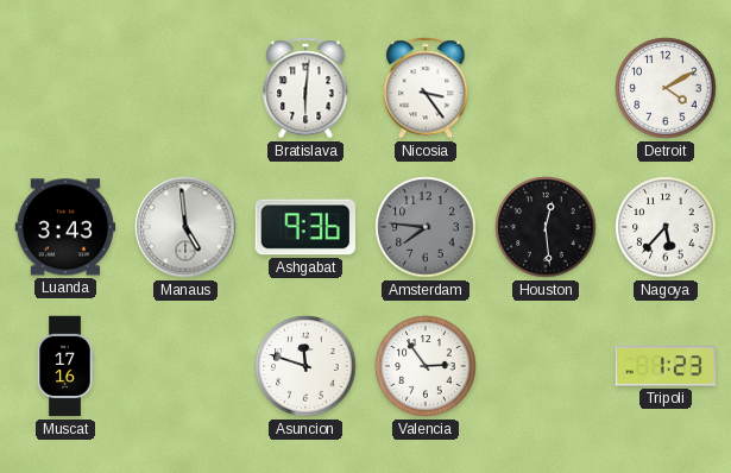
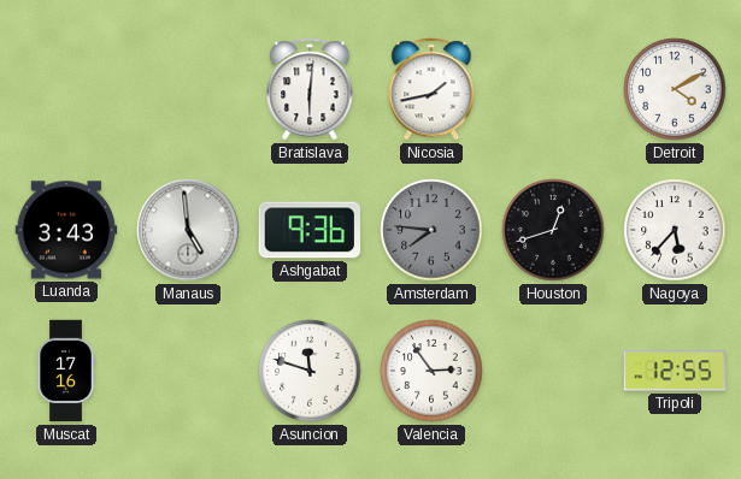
Nicosia: 3:24 -> 1:43 (431, 89)
Houston: 12:29 -> 12:42 (553, 230)
Tripoli: 1:23 -> 12:55 (675, 371)
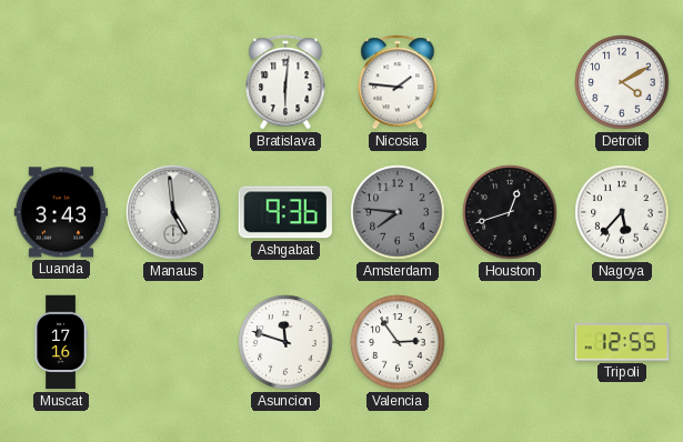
Nicosia: 1:43 -> 1:46 (398, 82)
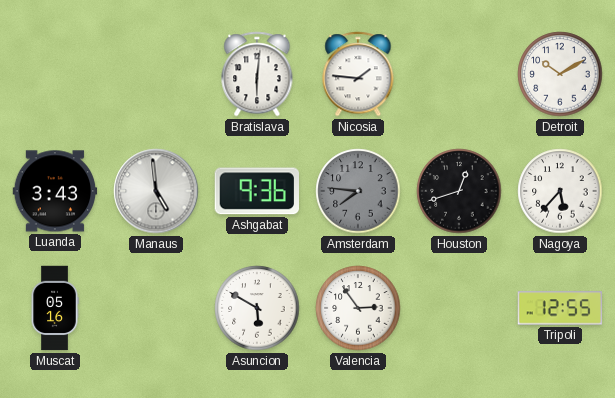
Detroit: 4:10 -> 10:10 (560, 74)
Muscat: 17:16 -> 05:16 (55, 308)
Asuncion: 11:48 -> 5:50 (257, 308)
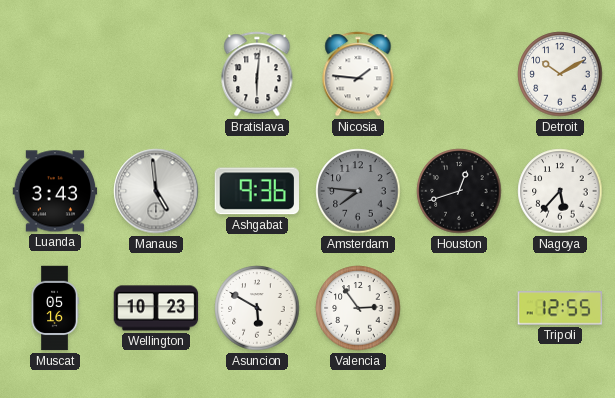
Wellington: none -> 10:23 (156, 308)
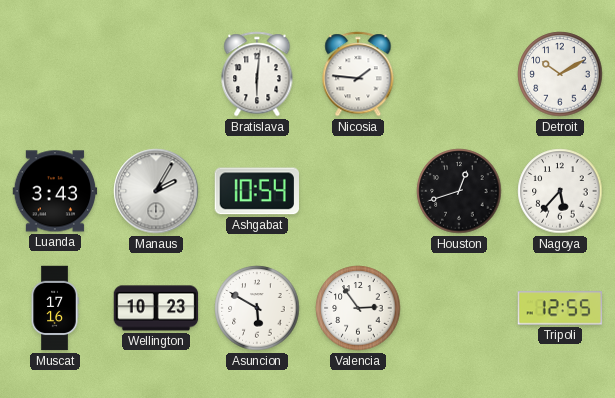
Manaus: 4:59 -> 2:05 (156, 191)
Ashgabat: 9:36 -> 10:54 (256, 191)
Amsterdam: 7:46 -> none (358, 191)
Muscat: 05:16 -> 17:16 (55, 308)
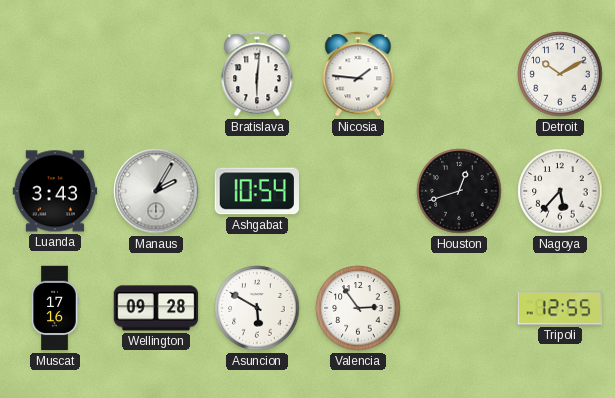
Wellington: 10:23 -> 09:28 (156, 308)
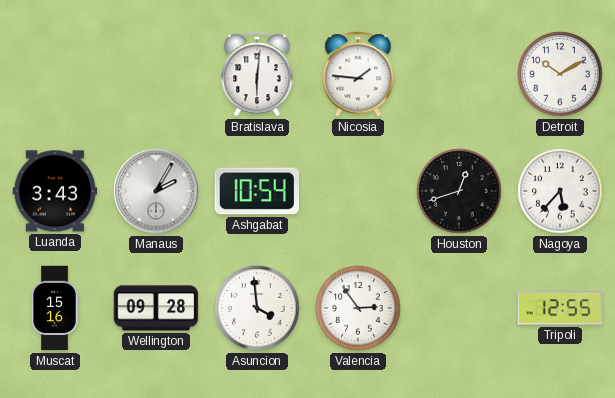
Muscat: 17:16 -> 15:16 (55, 308)
Asuncion: 5:50 -> 3:59 (257, 308)
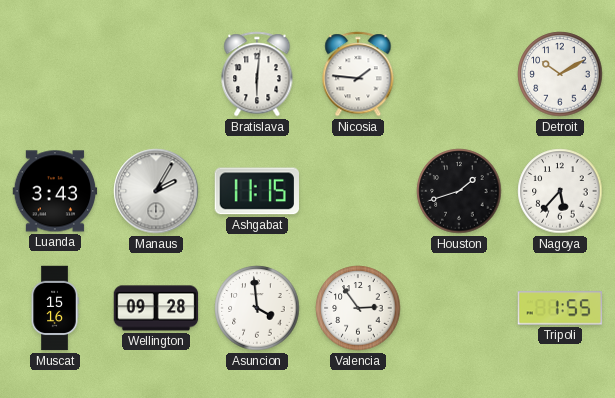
Ashgabat: 10:54 -> 11:15 (256, 191)
Houston: 12:42 -> 1:42 (459, 191)
Tripoli: 12:55 -> 1:55 (560, 308)
